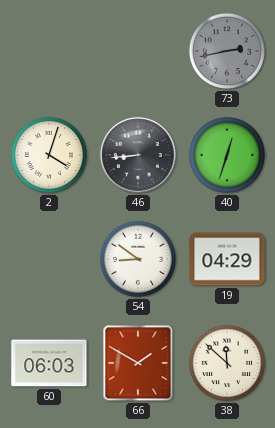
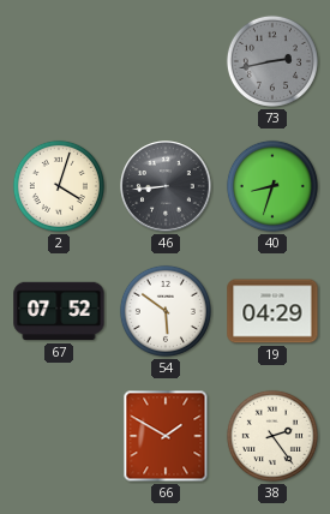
40: 12:33 -> 8:33 (272, 186)
67: none -> 07:52 (59, 311)
54: 8:51 -> 5:51 (166, 311)
60: 06:03 -> none (49, 363)
38: 11:52 -> 2:24 (272, 436)
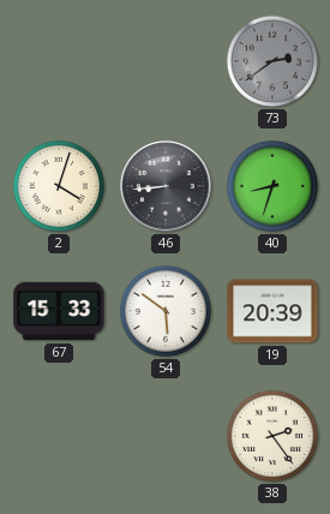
73: 2:43 -> 2:39 (272, 61)
67: 07:52 -> 15:33 (59, 311)
19: 04:29 -> 20:39 (272, 311)
66: 1:50 -> none (166, 436)
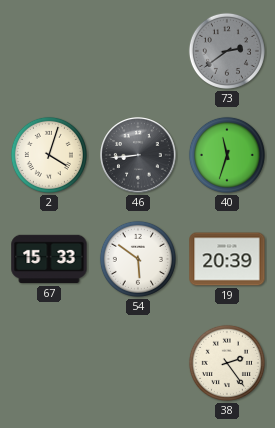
40: 8:33 -> 11:33 (227, 155)
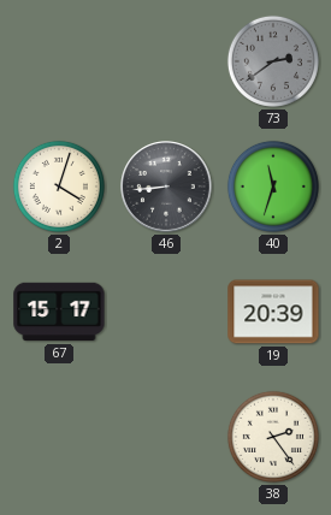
67: 15:33 -> 15:17 (59, 312)
54: 5:51 -> none (138, 259)
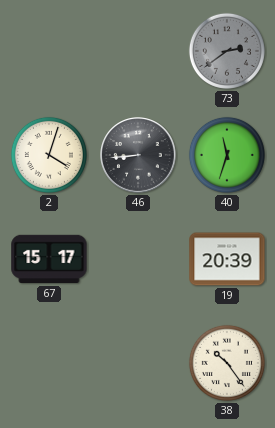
38: 2:24 -> 10:24 (227, 363)
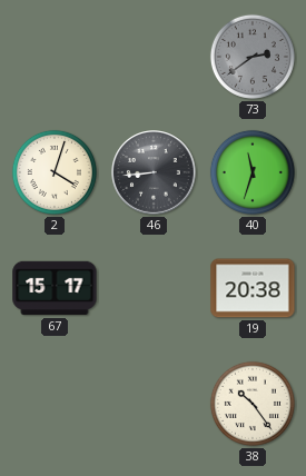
19: 20:39 -> 20:38 (253, 288)
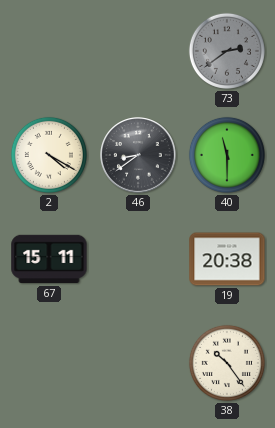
2: 4:03 -> 4:20 (49, 155)
46: 8:44 -> 8:39 (138, 155)
40: 11:33 -> 11:30 (227, 155)
67: 15:17 -> 15:11 (49, 259)
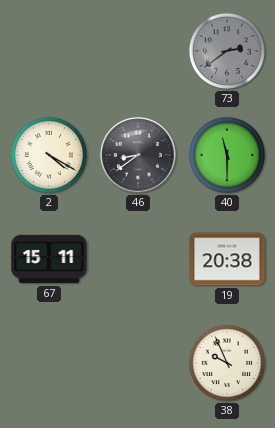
38: 10:24 -> 9:56 (227, 363)
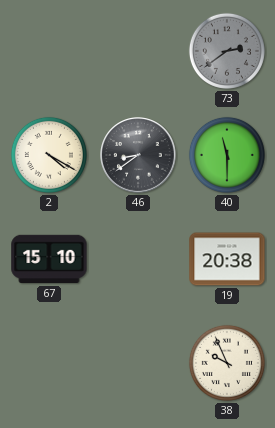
67: 15:11 -> 15:10 (49, 259)
